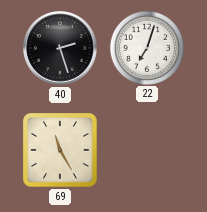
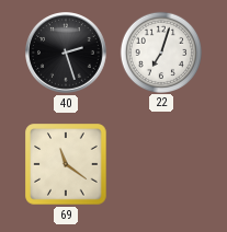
69: 11:25 -> 11:21 (66, 164)
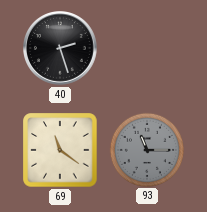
22: 7:03 -> none (160, 51)
93: none -> 11:15 (146, 149)
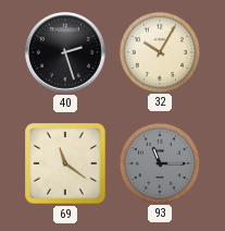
32: none -> 10:05 (159, 51)
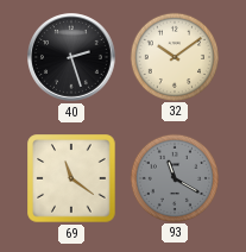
32: 10:05 -> 10:09 (174, 56)
93: 11:15 -> 11:20 (174, 177)
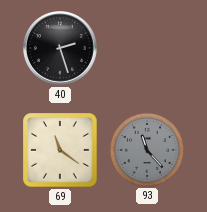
32: 10:09 -> none (174, 56)
93: 11:20 -> 11:23 (146, 149)
